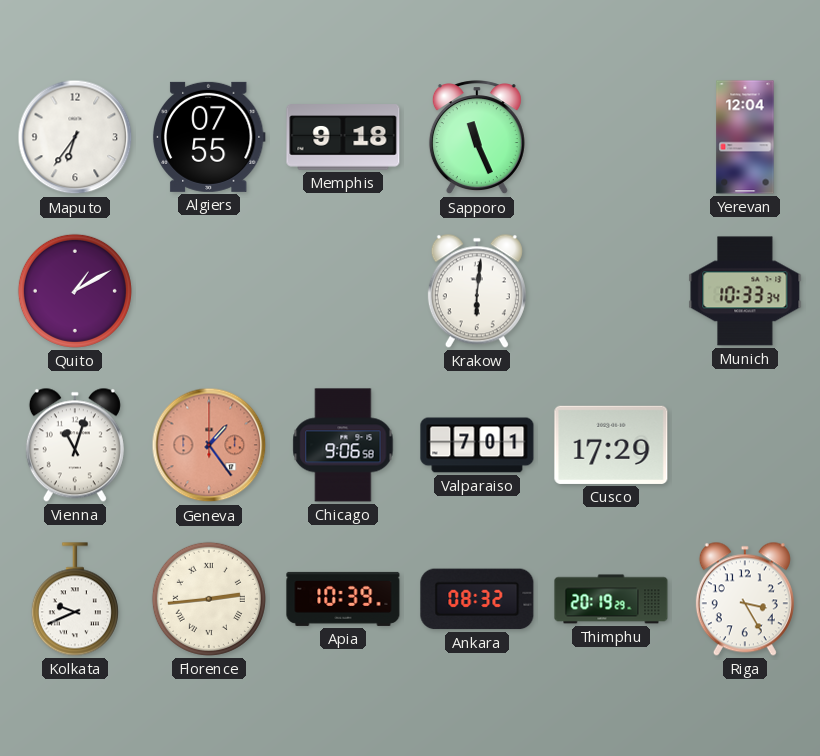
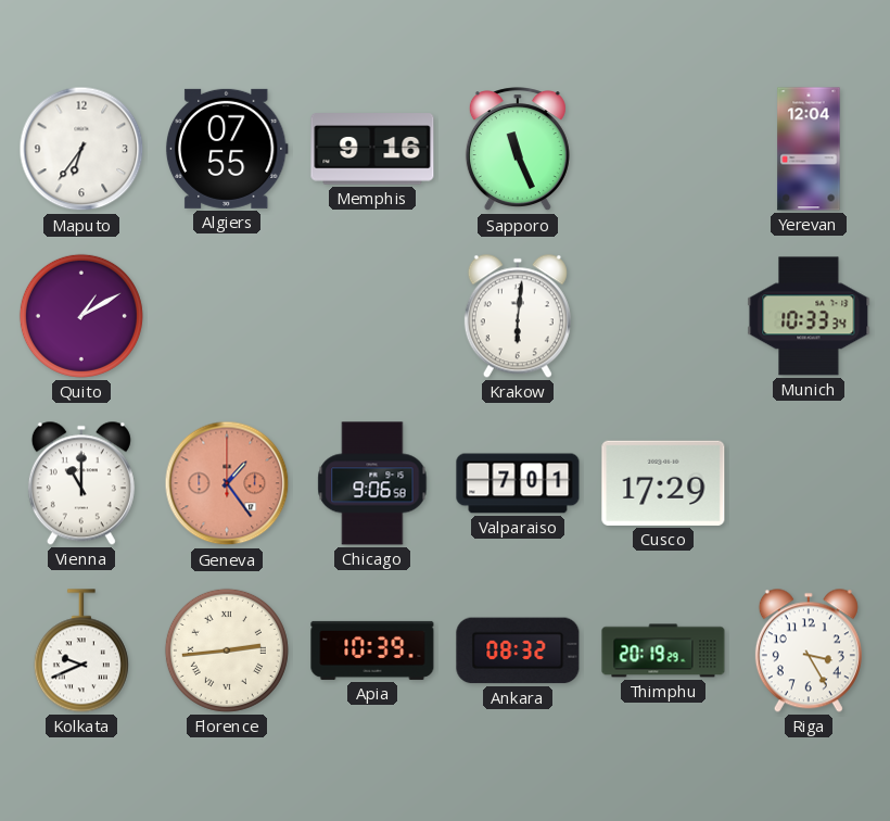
Memphis: 9:18 -> 9:16 (372, 149)
Vienna: 11:03 -> 11:00 (81, 483)
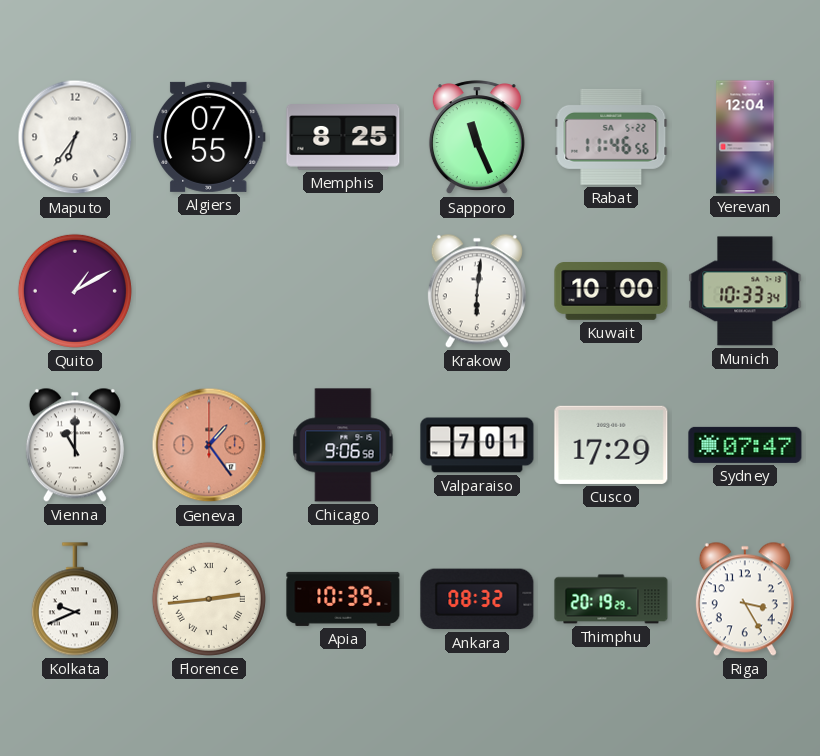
Memphis: 9:16 -> 8:25 (343, 137)
Rabat: none -> 11:46 (611, 137)
Kuwait: none -> 10:00 (611, 292)
Sydney: none -> 07:47 (745, 445)
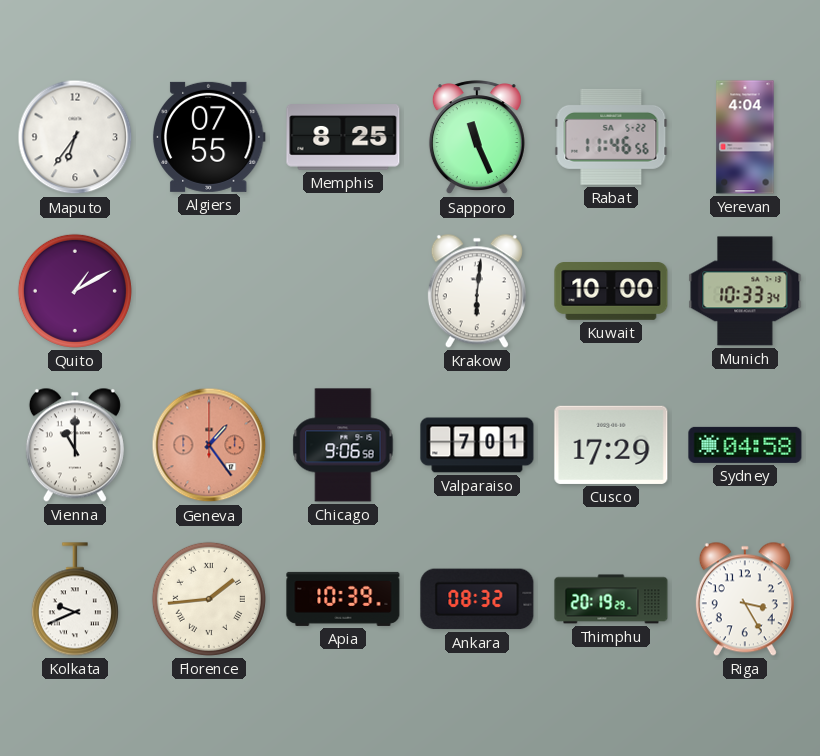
Yerevan: 12:04 -> 4:04 (745, 137)
Sydney: 07:47 -> 04:58 (745, 445)
Florence: 2:44 -> 1:44 (209, 599)
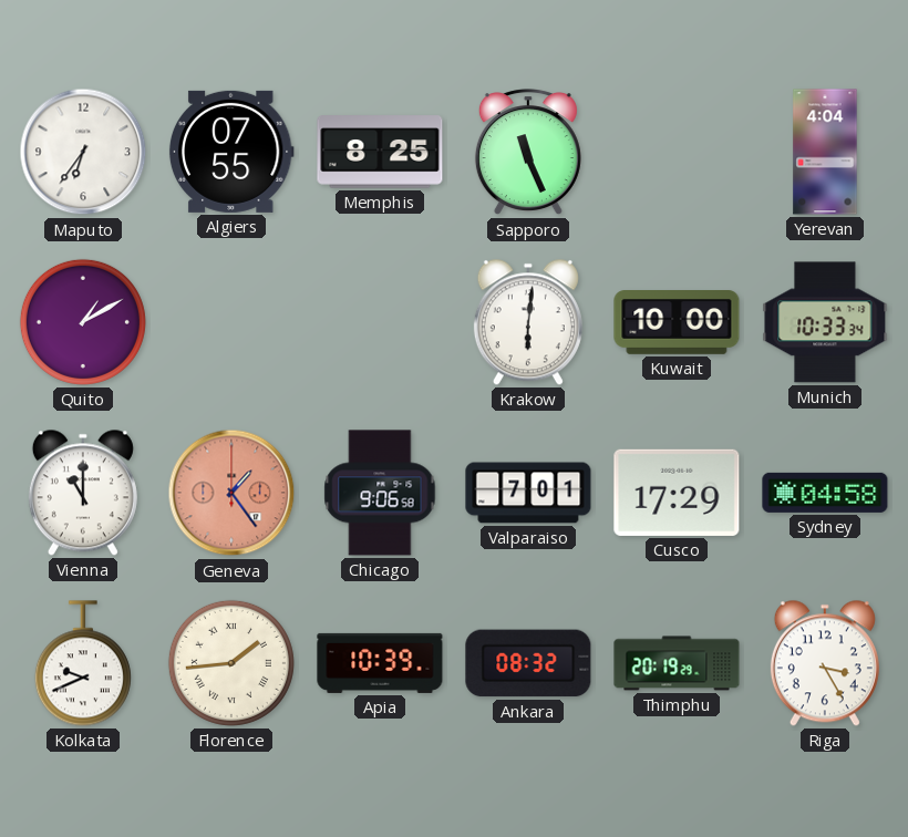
Rabat: 11:46 -> none (611, 137)
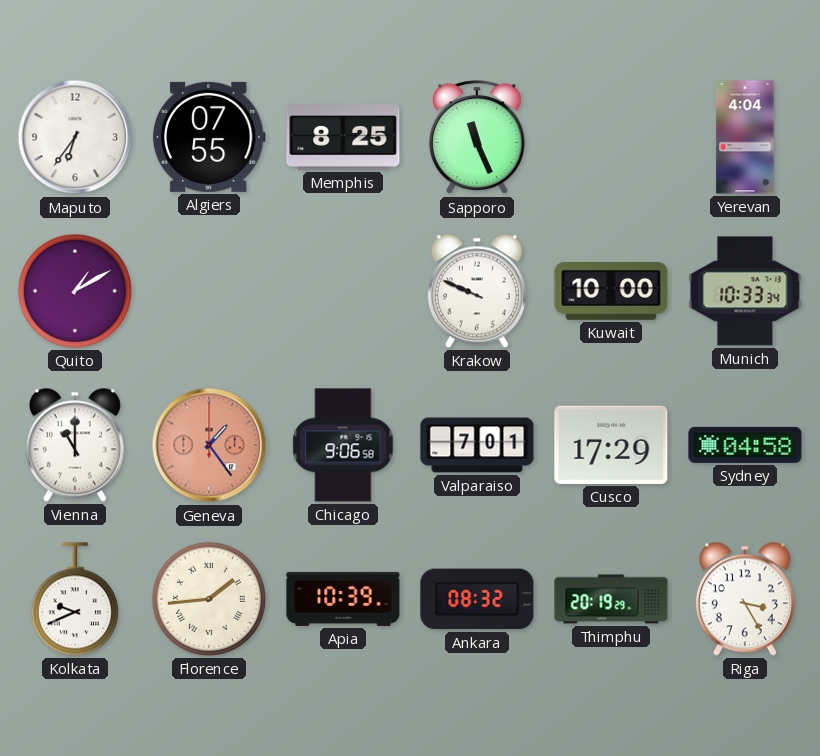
Krakow: 6:01 -> 9:49 (477, 291)
